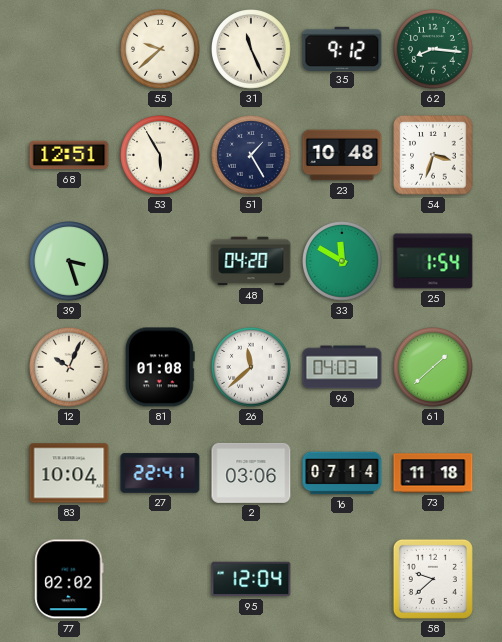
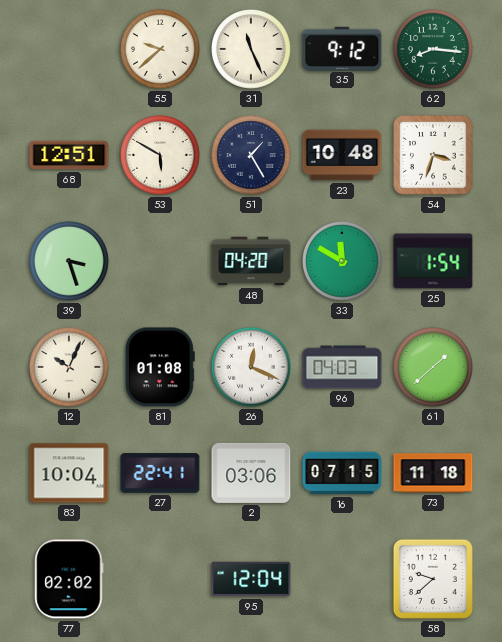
53: 5:55 -> 5:50 (160, 155)
26: 11:38 -> 12:19 (251, 367)
16: 07:14 -> 07:15 (342, 473)
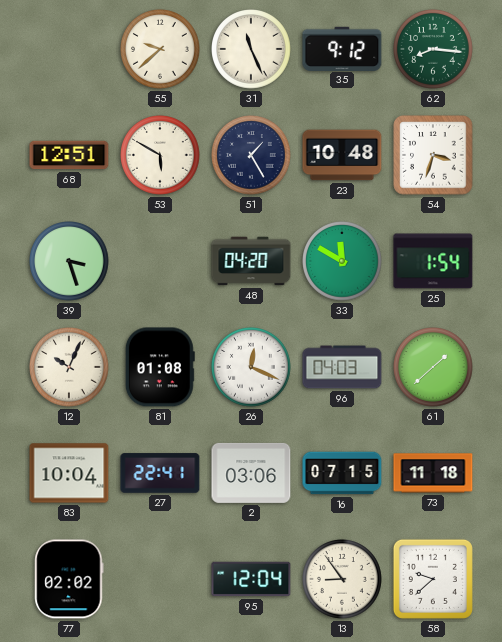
13: none -> 8:54 (342, 579)
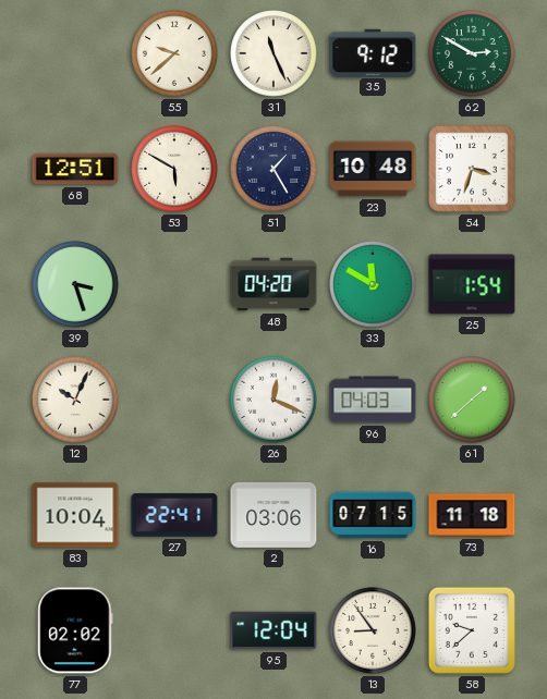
62: 8:16 -> 2:50 (472, 53)
81: 01:08 -> none (160, 367)
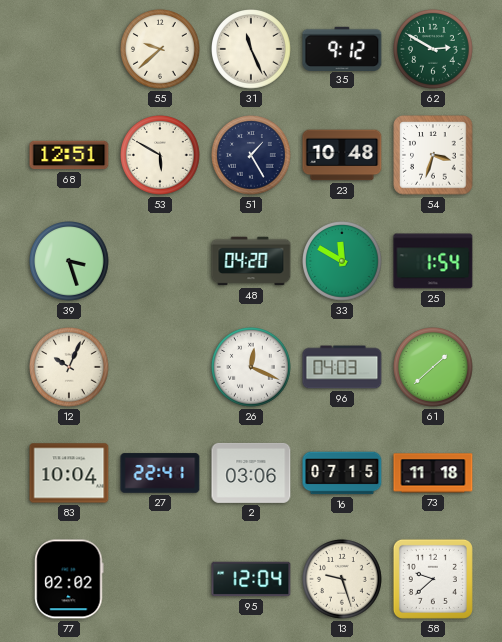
13: 8:54 -> 9:27 (342, 579)
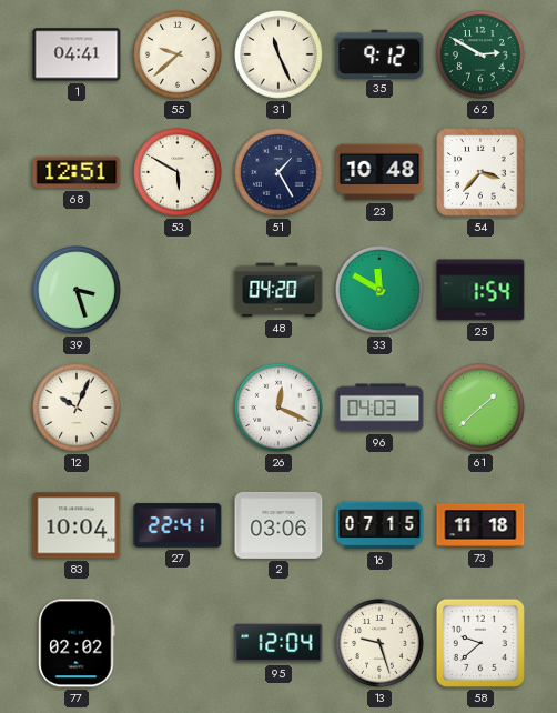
1: none -> 04:41 (77, 54)
54: 3:33 -> 3:37 (480, 172)
